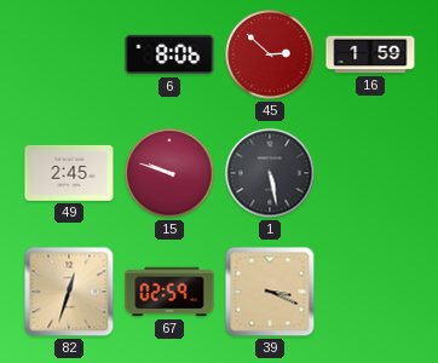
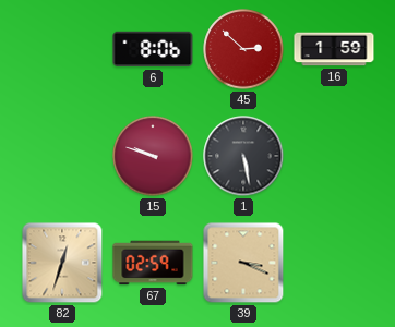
49: 2:45 -> none (69, 173)
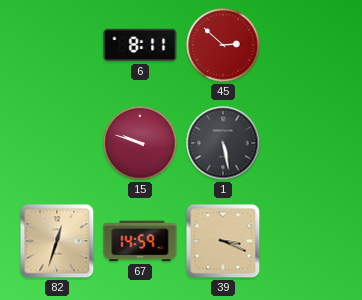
6: 8:06 -> 8:11 (140, 45)
16: 1:59 -> none (334, 49)
67: 02:59 -> 14:59 (140, 241)
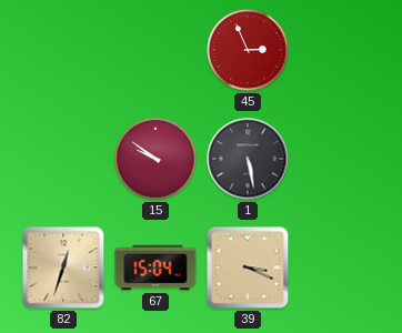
6: 8:11 -> none (140, 45)
45: 2:52 -> 2:56 (248, 50)
15: 9:48 -> 9:51 (155, 159)
67: 14:59 -> 15:04 (155, 268)
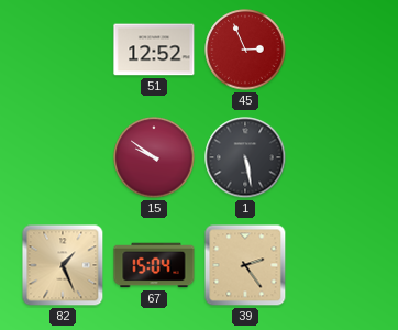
51: none -> 12:52 (154, 50)
82: 12:33 -> 1:26 (63, 265)
39: 3:19 -> 2:24 (245, 265)
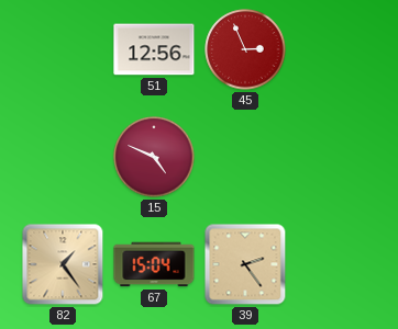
51: 12:52 -> 12:56 (154, 49)
15: 9:51 -> 4:49 (154, 157)
1: 5:28 -> none (245, 157)
82: 1:26 -> 1:24 (63, 264)
